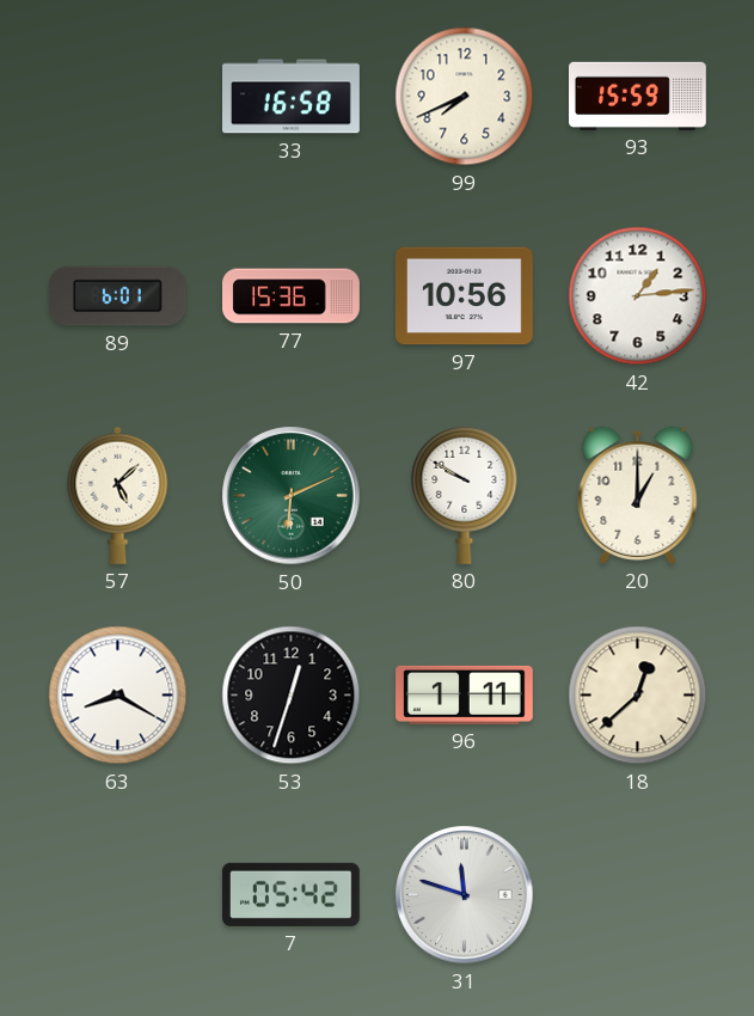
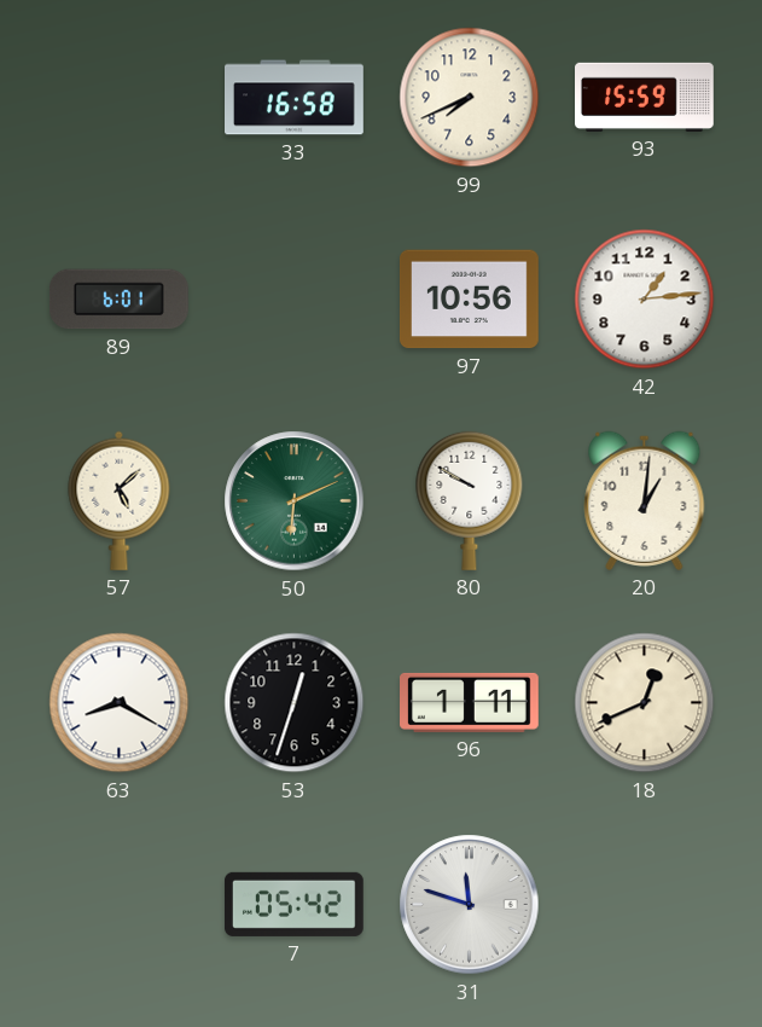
77: 15:36 -> none (292, 296)
20: 1:00 -> 1:01 (645, 500)
18: 12:38 -> 12:41 (645, 703)
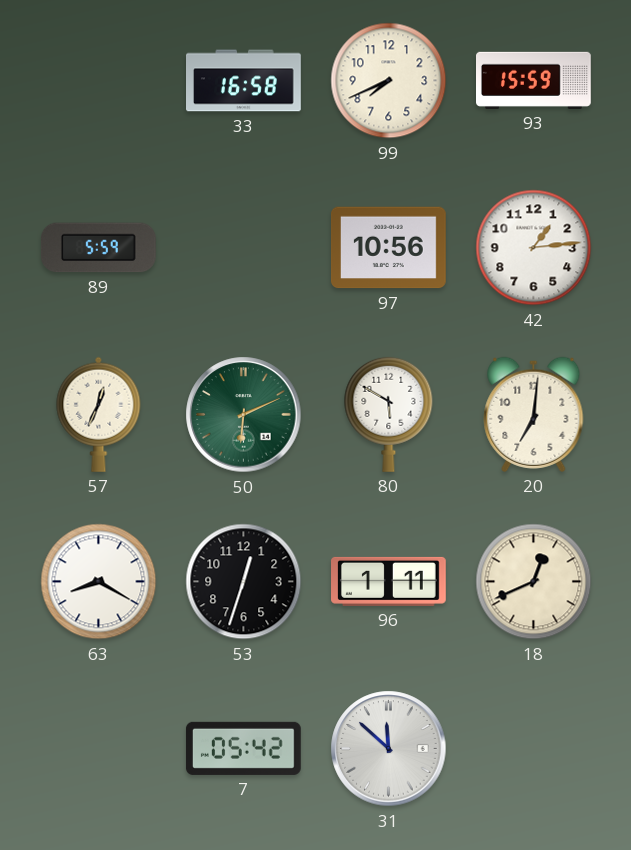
89: 6:01 -> 5:59 (98, 248)
57: 5:08 -> 12:34 (99, 414)
80: 9:50 -> 5:50 (389, 414)
20: 1:01 -> 7:01 (534, 414)
31: 11:48 -> 11:52 (389, 749)
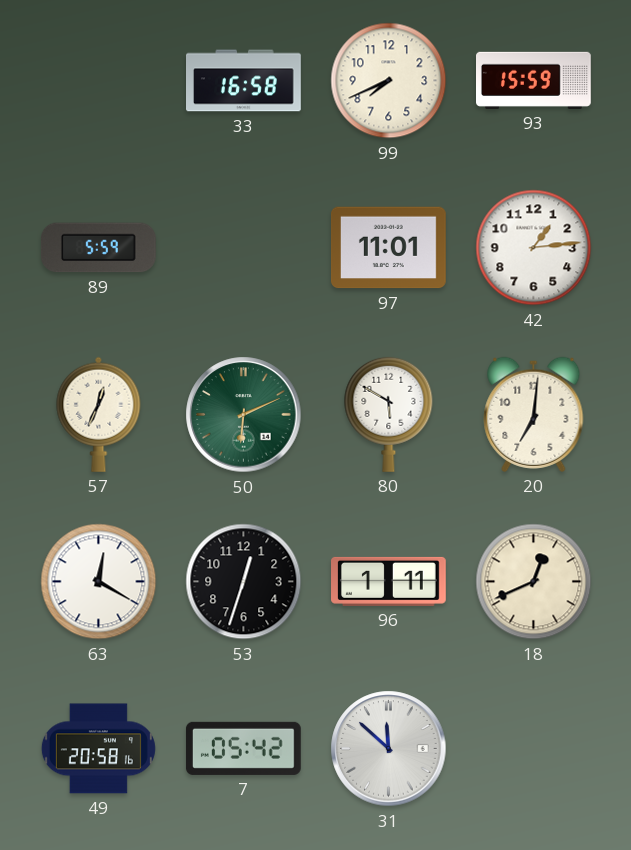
97: 10:56 -> 11:01 (388, 248)
63: 8:20 -> 12:20 (99, 582)
49: none -> 20:58 (98, 749)
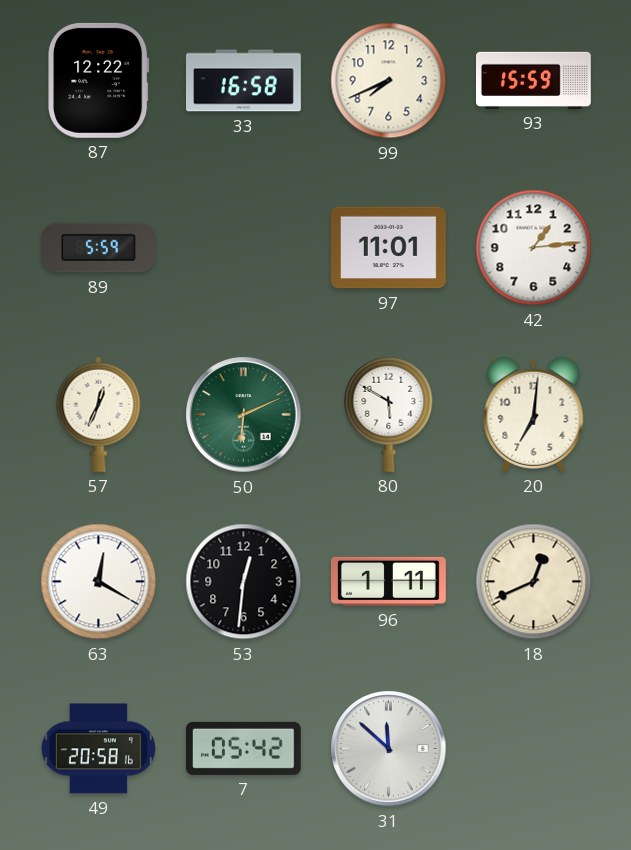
87: none -> 12:22 (99, 80)
53: 12:33 -> 12:31 (244, 582)
